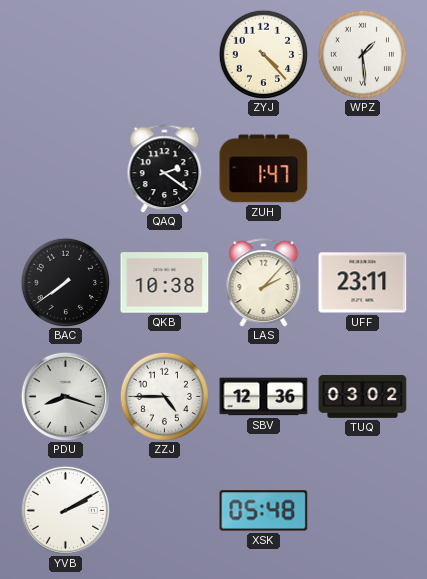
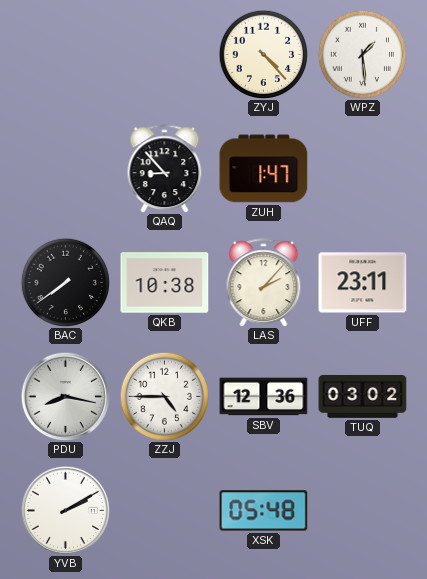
QAQ: 2:21 -> 8:53 (165, 169)
PDU: 8:18 -> 8:17 (65, 396)
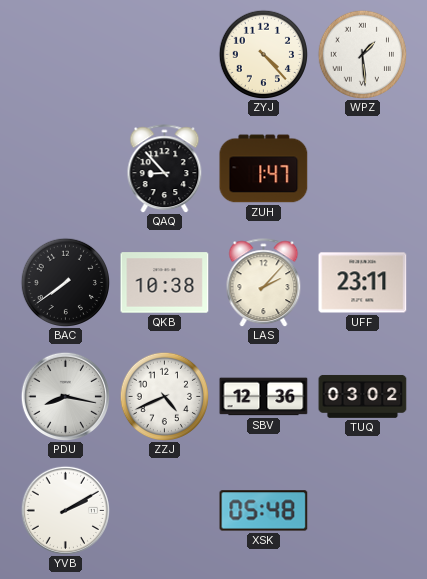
ZZJ: 4:45 -> 4:41 (164, 396)
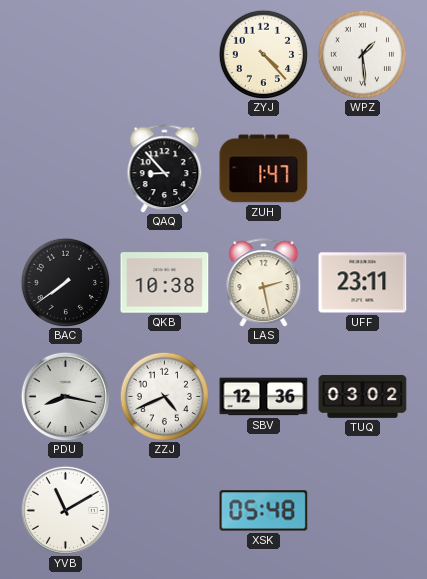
LAS: 2:07 -> 2:28 (264, 283)
YVB: 2:10 -> 11:10 (65, 510)
